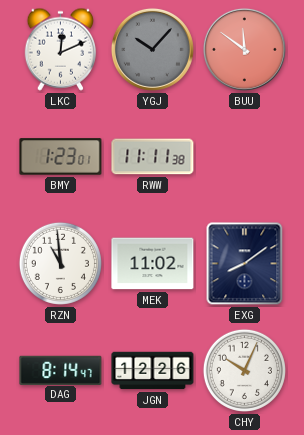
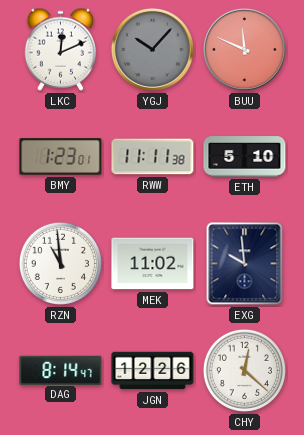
BUU: 11:51 -> 11:49 (244, 49)
ETH: none -> 5:10 (245, 157)
EXG: 8:09 -> 9:59 (245, 264)
CHY: 10:04 -> 12:22 (244, 370)
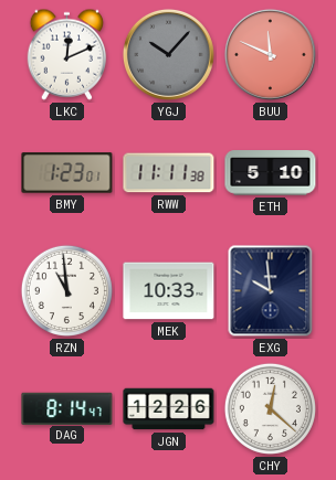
MEK: 11:02 -> 10:33 (169, 291)
